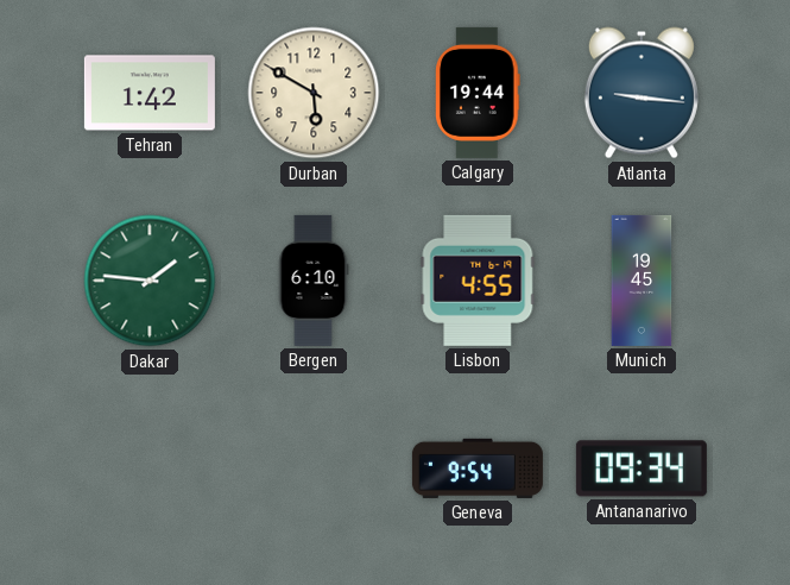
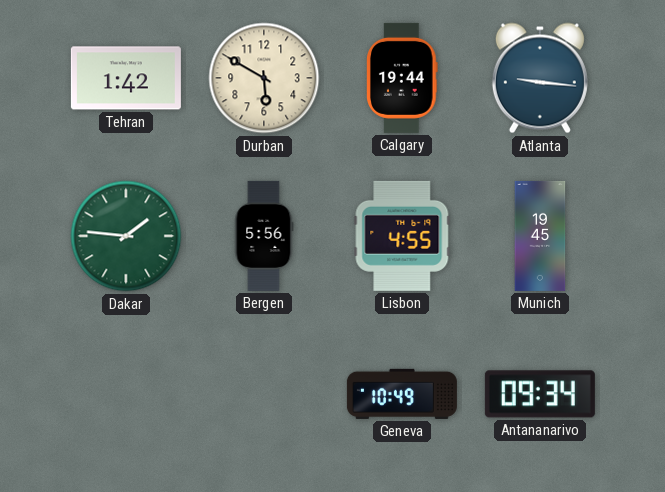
Bergen: 6:10 -> 5:56 (264, 236)
Geneva: 9:54 -> 10:49 (402, 394)
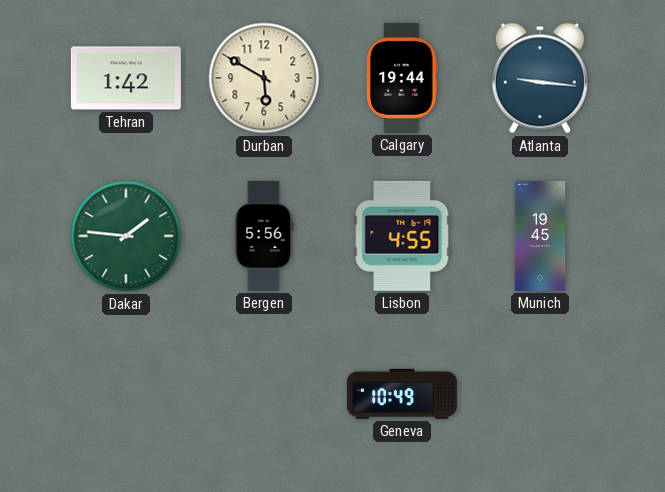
Antananarivo: 09:34 -> none (540, 394)
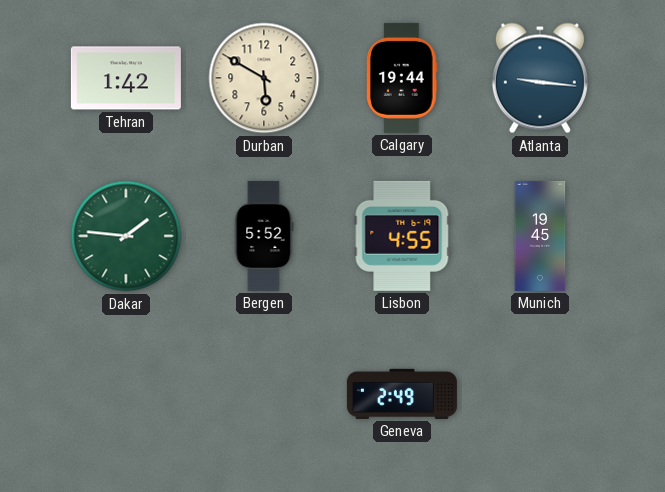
Bergen: 5:56 -> 5:52 (264, 236)
Geneva: 10:49 -> 2:49 (402, 394)
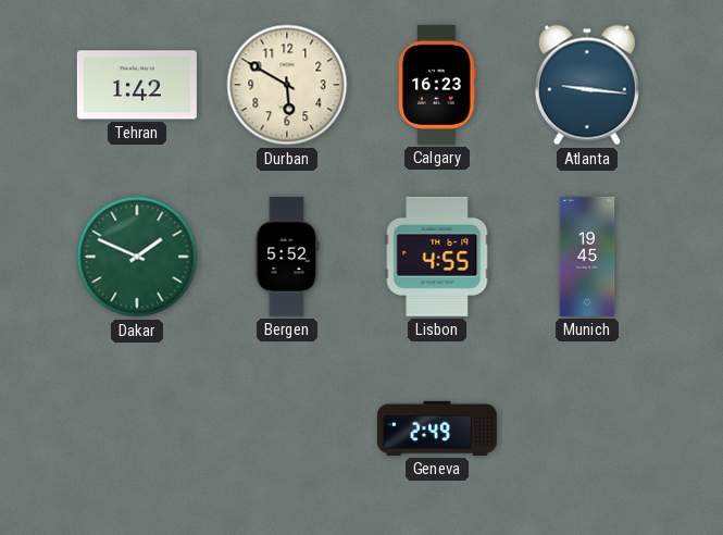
Calgary: 19:44 -> 16:23 (438, 85)
Dakar: 1:46 -> 1:49 (137, 257)
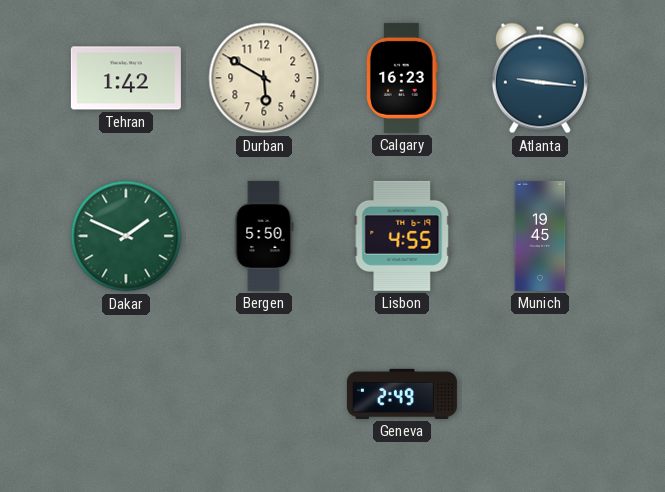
Bergen: 5:52 -> 5:50 (264, 236)
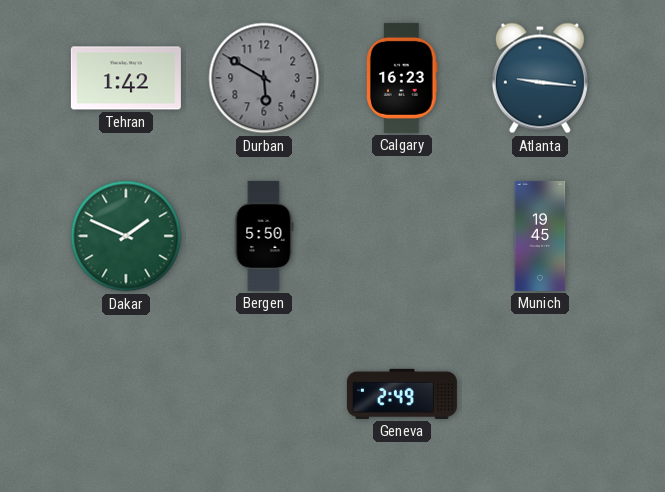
Durban dial: cream -> grey (264, 78)
Lisbon: 4:55 -> none (402, 236)
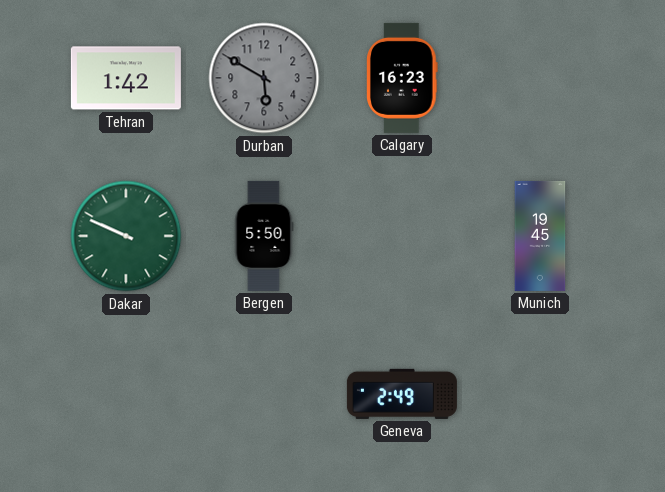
Atlanta: 9:16 -> none (540, 78)
Dakar: 1:49 -> 9:49 (126, 236)
